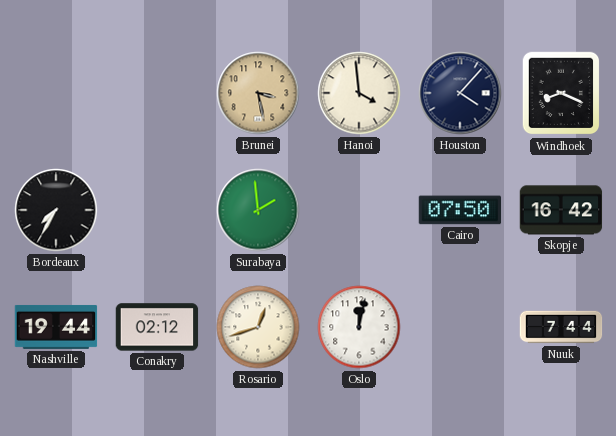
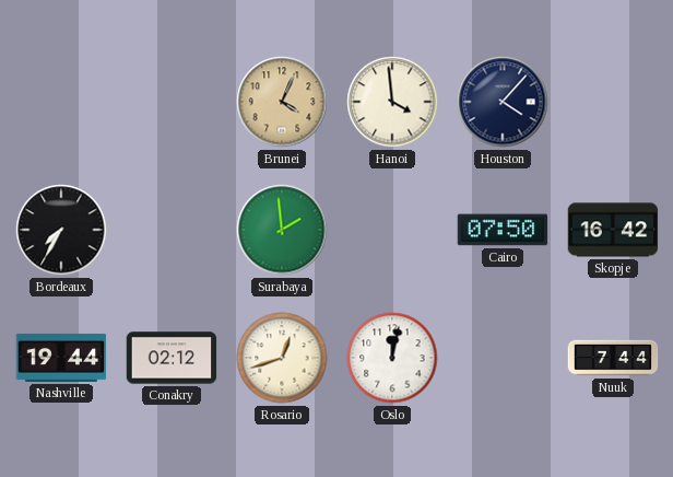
Brunei: 3:28 -> 4:04 (282, 102)
Windhoek: 8:19 -> none (561, 93)
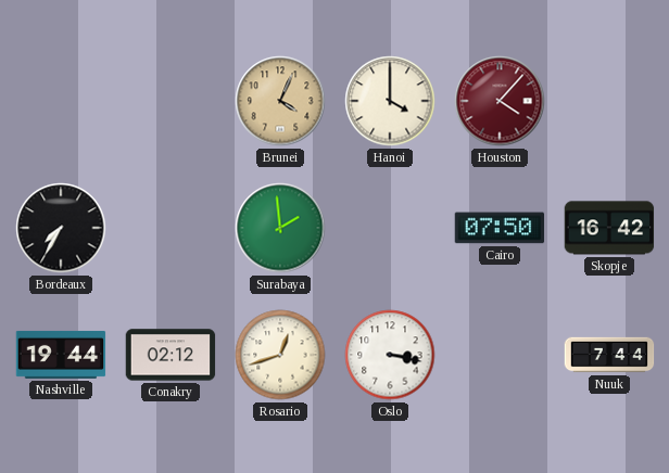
Hanoi: 3:59 -> 4:00 (390, 101)
Houston dial: navy -> burgundy (500, 101)
Oslo: 12:02 -> 3:17 (390, 355)
